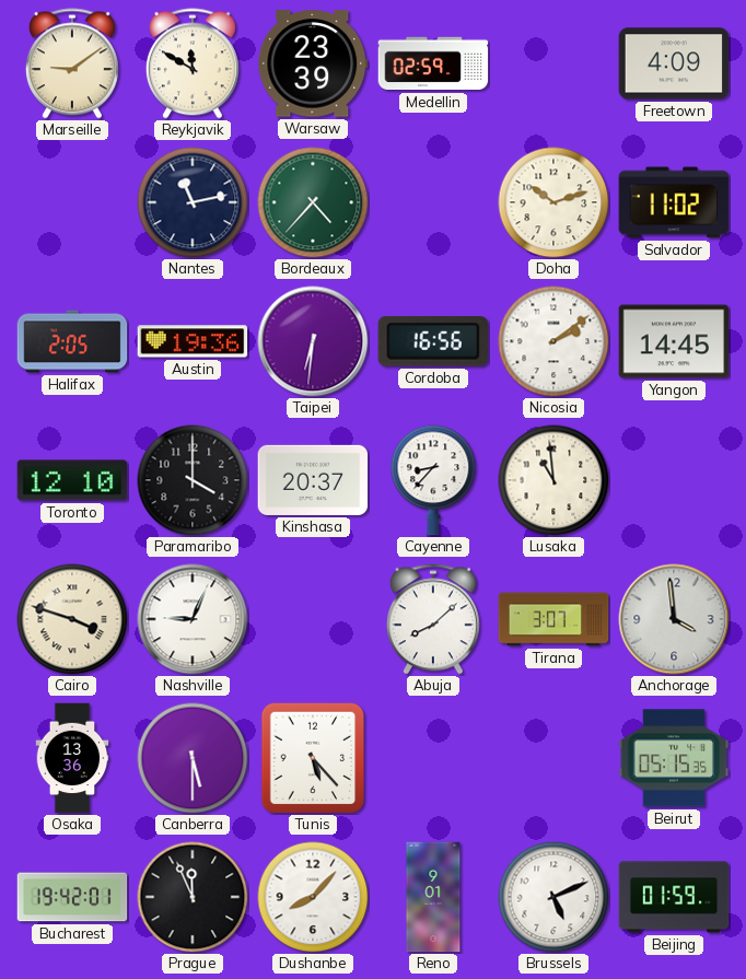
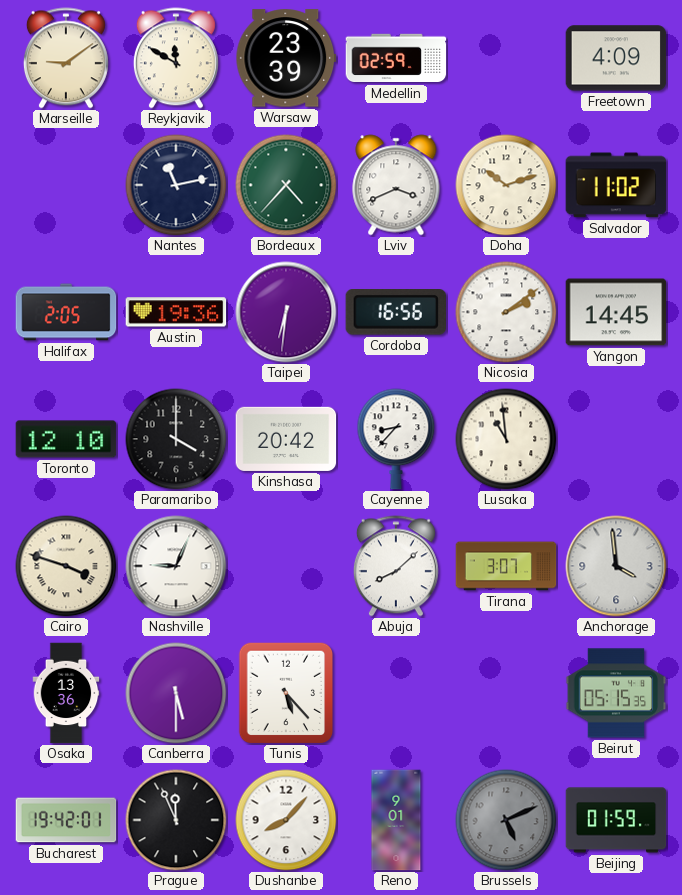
Lviv: none -> 3:41 (396, 185)
Kinshasa: 20:37 -> 20:42 (286, 439)
Brussels dial: white -> grey (506, 820)
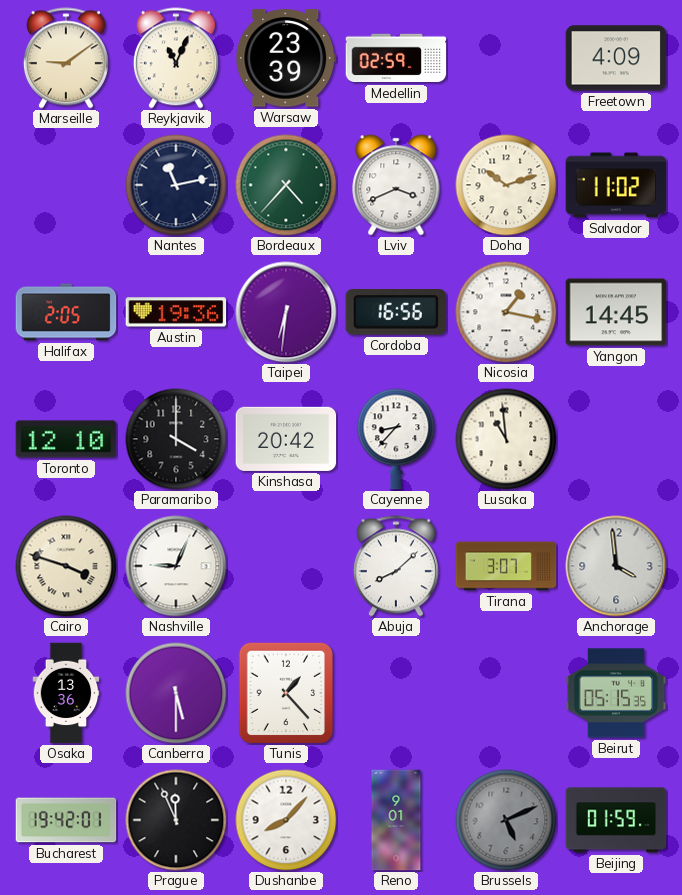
Reykjavik: 11:50 -> 11:04 (176, 58)
Nicosia: 2:09 -> 1:17 (506, 312)
Tunis: 5:23 -> 1:23 (286, 693)
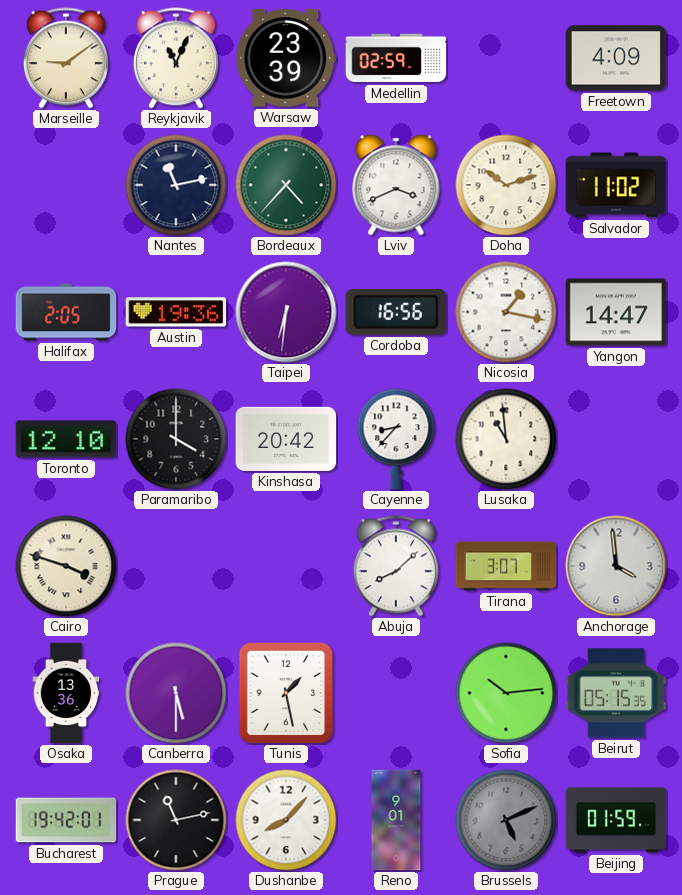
Yangon: 14:45 -> 14:47 (616, 312)
Nashville: 9:04 -> none (176, 566)
Tunis: 1:23 -> 1:28 (286, 693)
Sofia: none -> 10:14 (506, 693)
Prague: 11:56 -> 11:13 (176, 820)
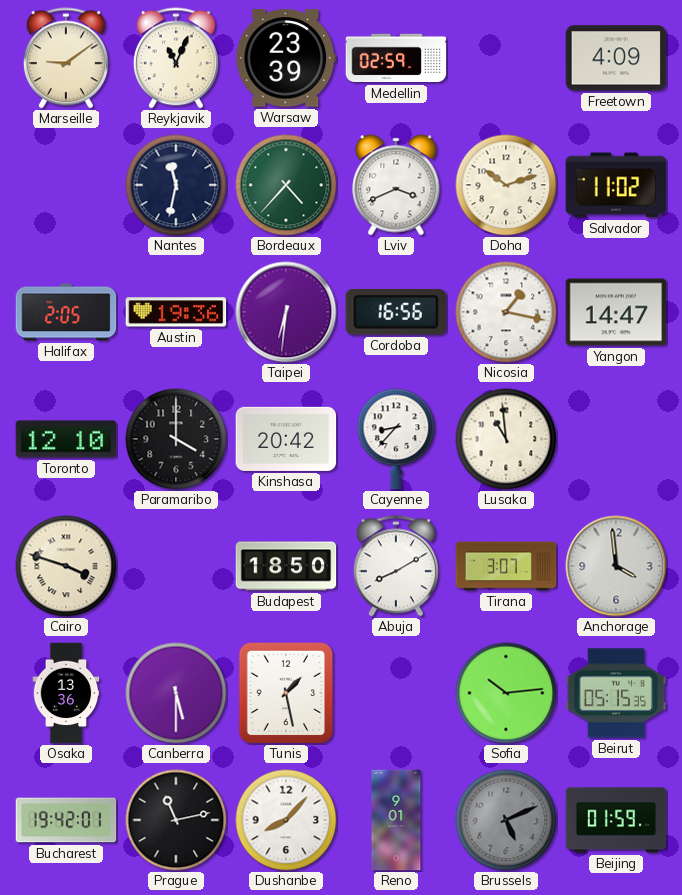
Nantes: 11:13 -> 11:32 (176, 185)
Budapest: none -> 18:50 (286, 566)
Abuja: 8:08 -> 8:10 (396, 566)
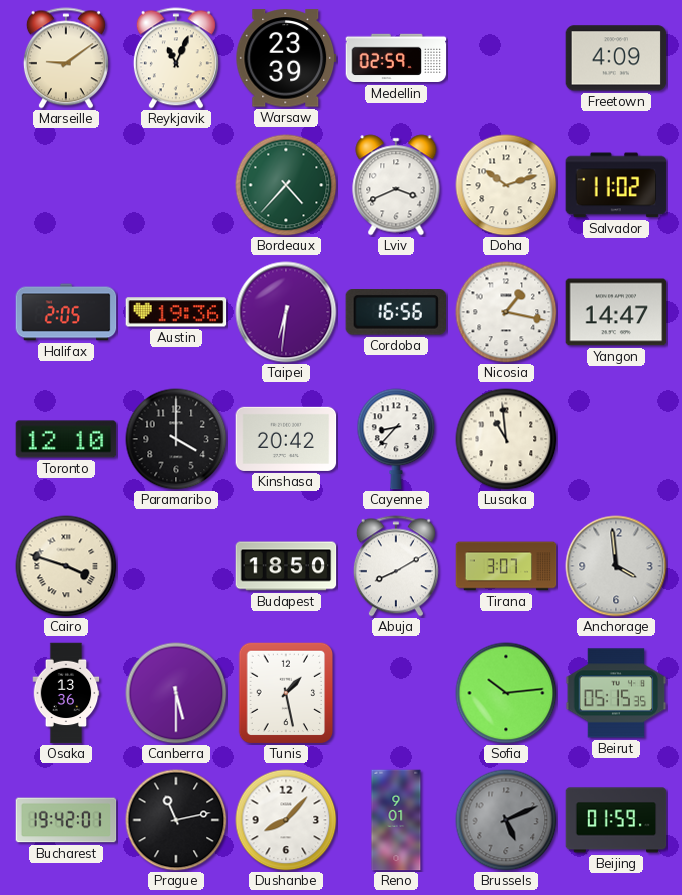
Nantes: 11:32 -> none (176, 185)
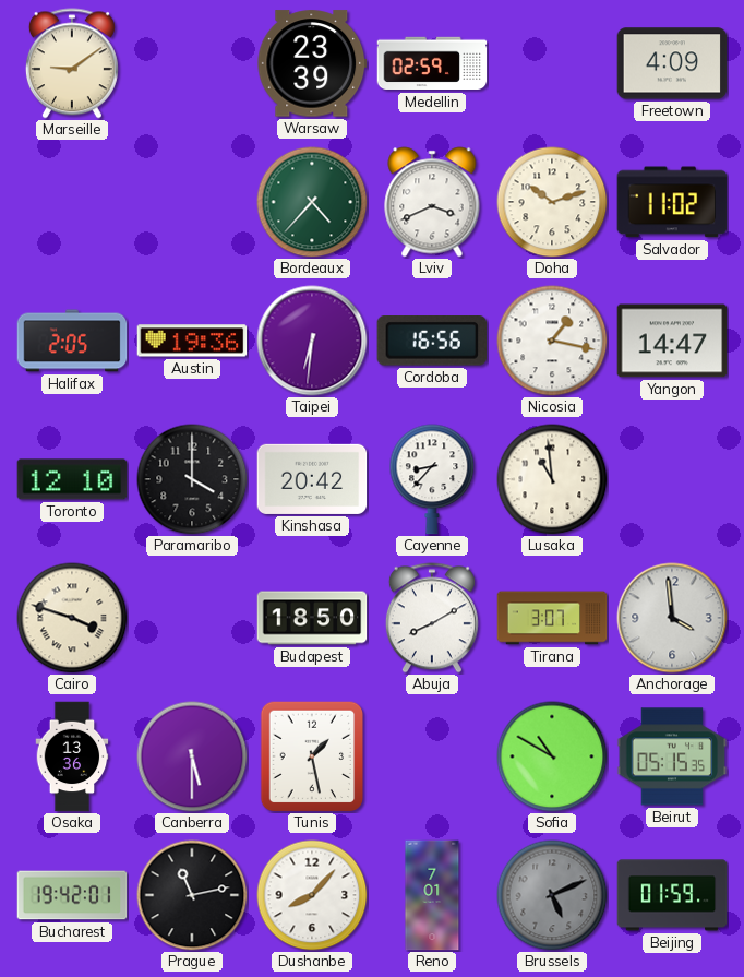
Reykjavik: 11:04 -> none (176, 58)
Sofia: 10:14 -> 10:50 (552, 756)
Reno: 9:01 -> 7:01 (432, 895)
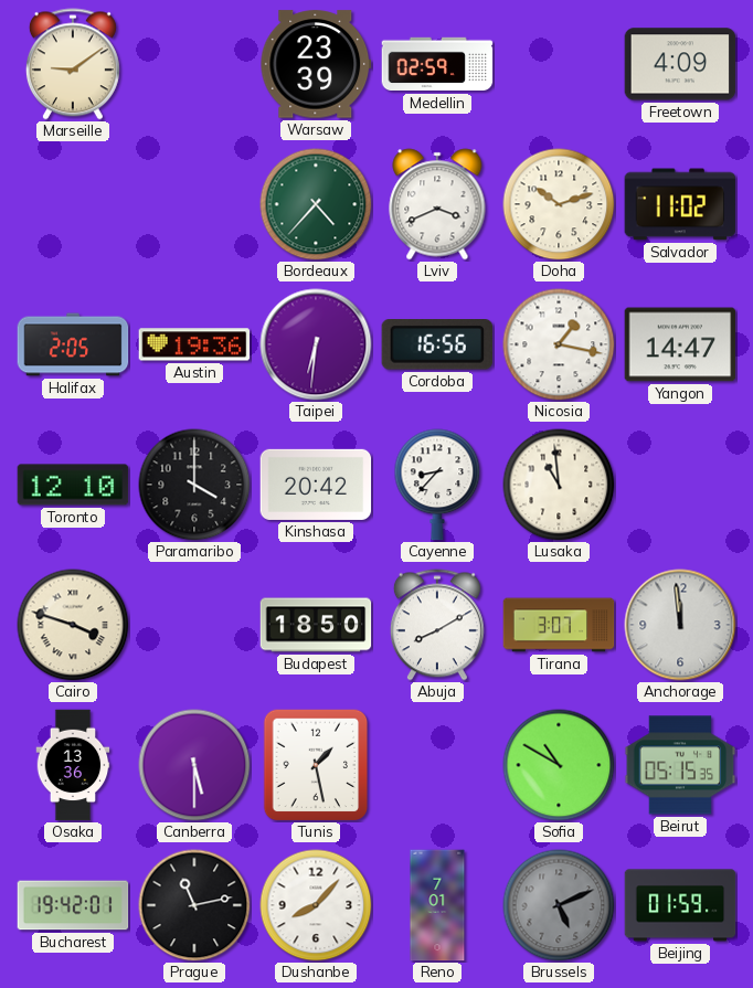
Anchorage: 3:59 -> 11:59 (680, 625)
